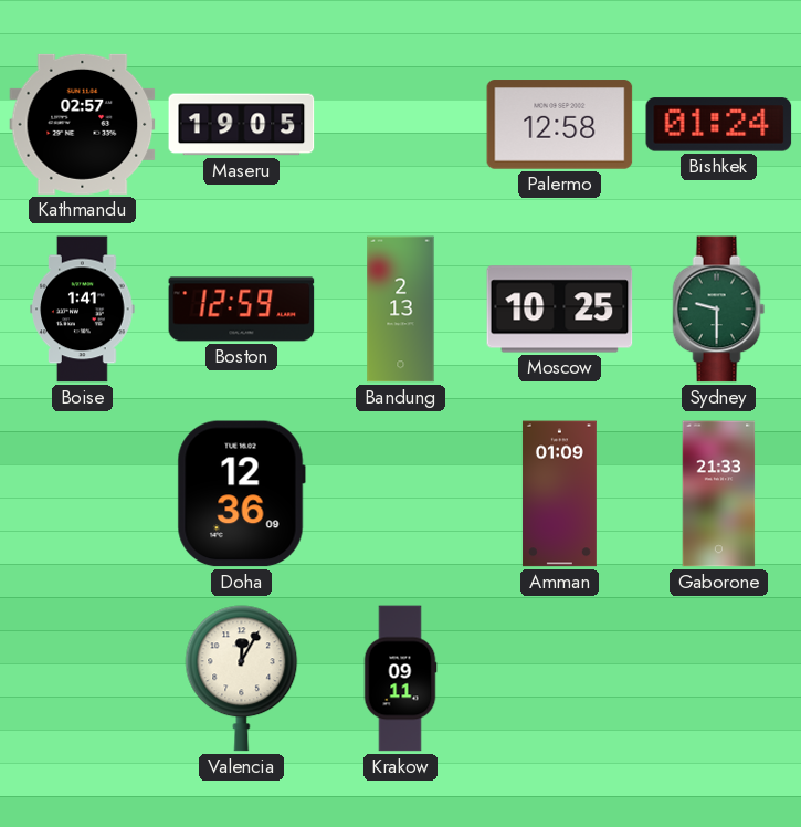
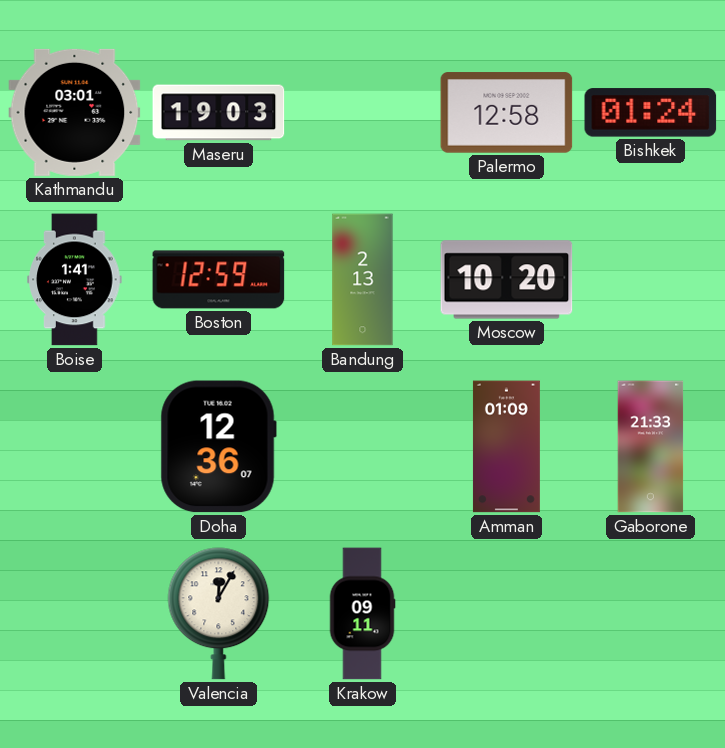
Kathmandu: 02:57 -> 03:01 (75, 112)
Maseru: 19:05 -> 19:03 (219, 113)
Moscow: 10:25 -> 10:20 (507, 280)
Sydney: 9:30 -> none (719, 310)
Doha: 12:36:09 -> 12:36:07 (218, 447)
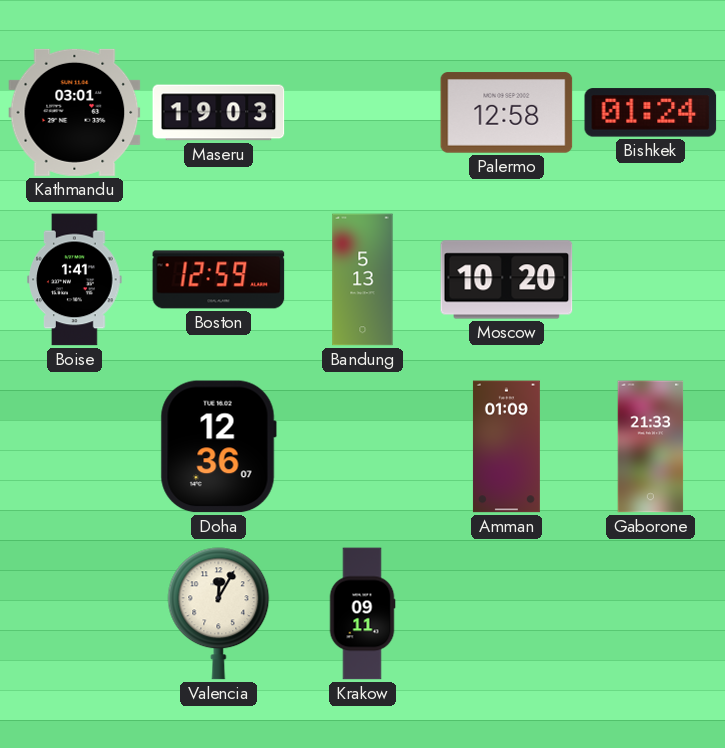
Bandung: 2:13 -> 5:13 (363, 280)
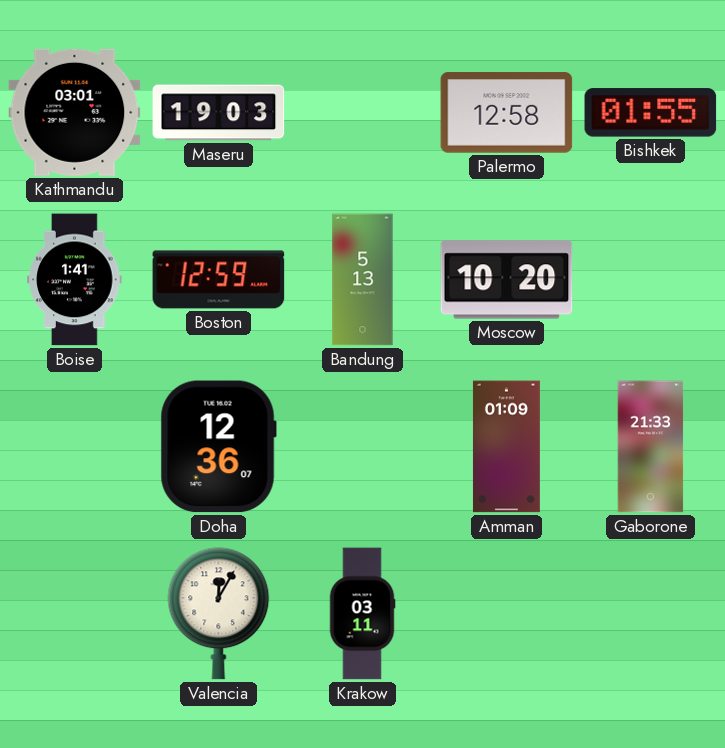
Bishkek: 01:24 -> 01:55 (651, 113)
Krakow: 09:11 -> 03:11 (362, 614)
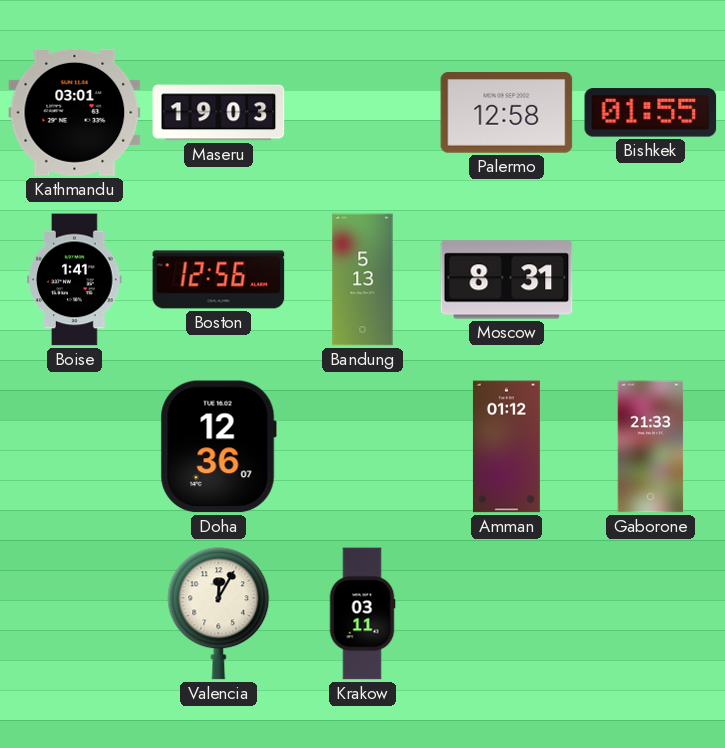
Boston: 12:59 -> 12:56 (219, 280)
Moscow: 10:20 -> 8:31 (507, 280)
Amman: 01:09 -> 01:12 (506, 447)
